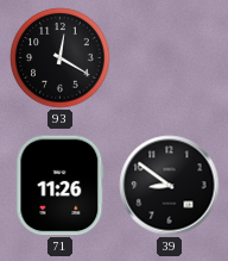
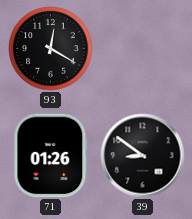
71: 11:26 -> 01:26 (51, 156)
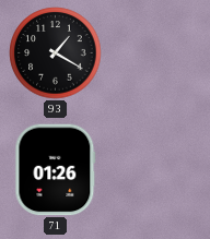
93: 12:20 -> 1:20 (56, 53)
39: 8:51 -> none (143, 156)
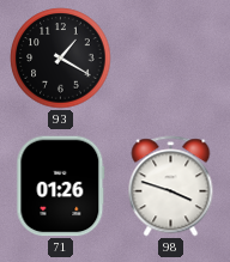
98: none -> 3:48 (171, 187)
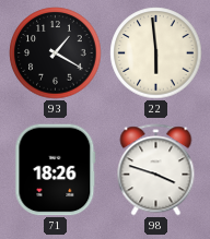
22: none -> 5:59 (156, 53)
71: 01:26 -> 18:26 (56, 170)
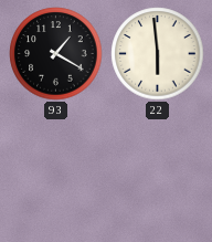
71: 18:26 -> none (56, 170)
98: 3:48 -> none (156, 170)
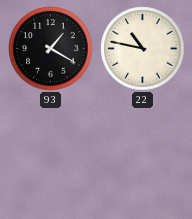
22: 5:59 -> 10:47 (143, 49)
